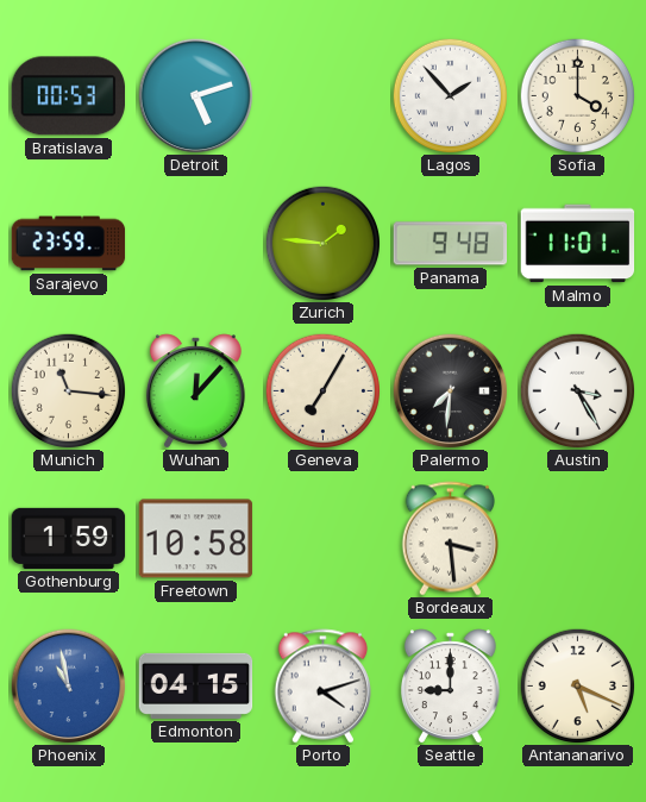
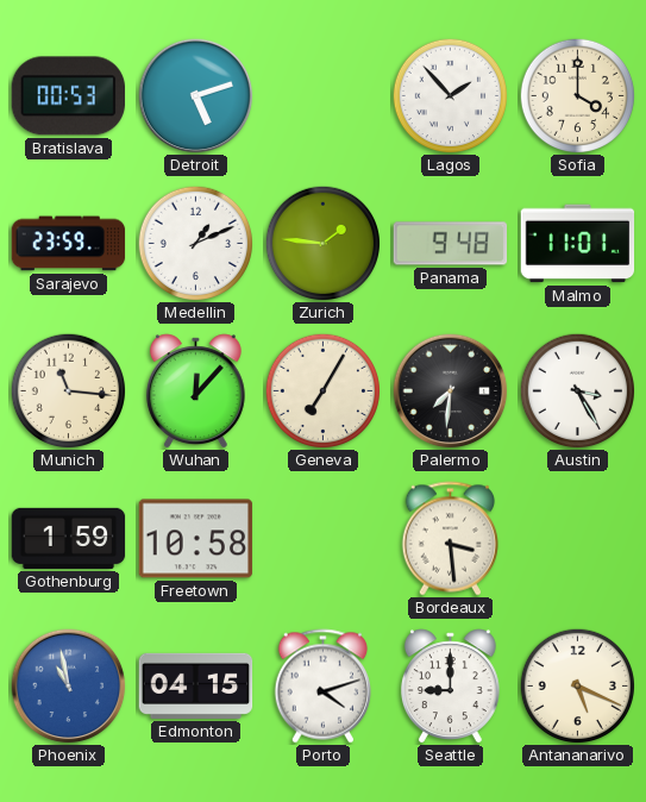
Medellin: none -> 1:11 (195, 243)
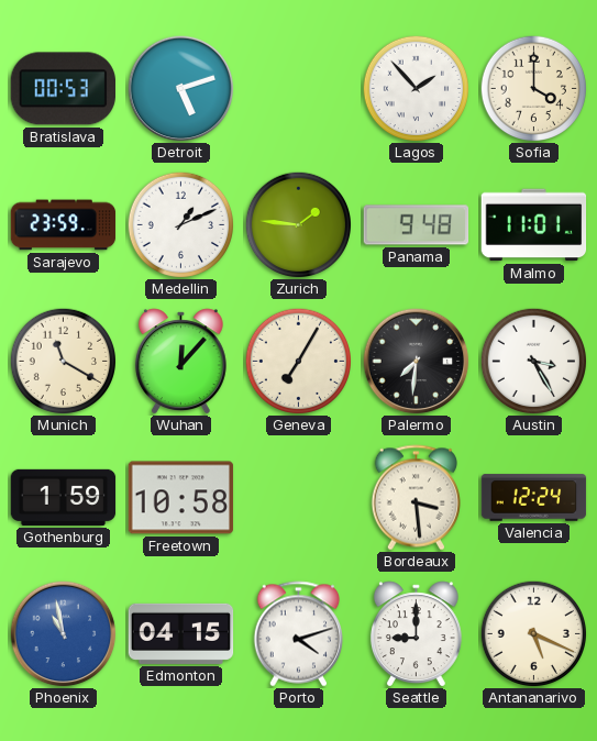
Munich: 11:16 -> 11:20 (63, 361)
Valencia: none -> 12:24 (534, 498)
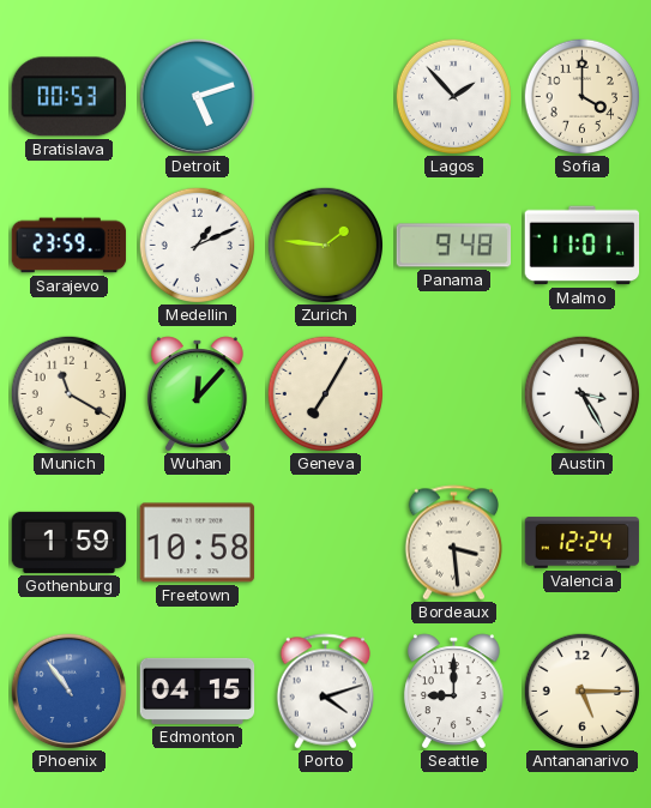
Palermo: 7:31 -> none (417, 362)
Phoenix: 10:58 -> 10:54 (70, 692)
Antananarivo: 5:19 -> 5:15 (581, 691)
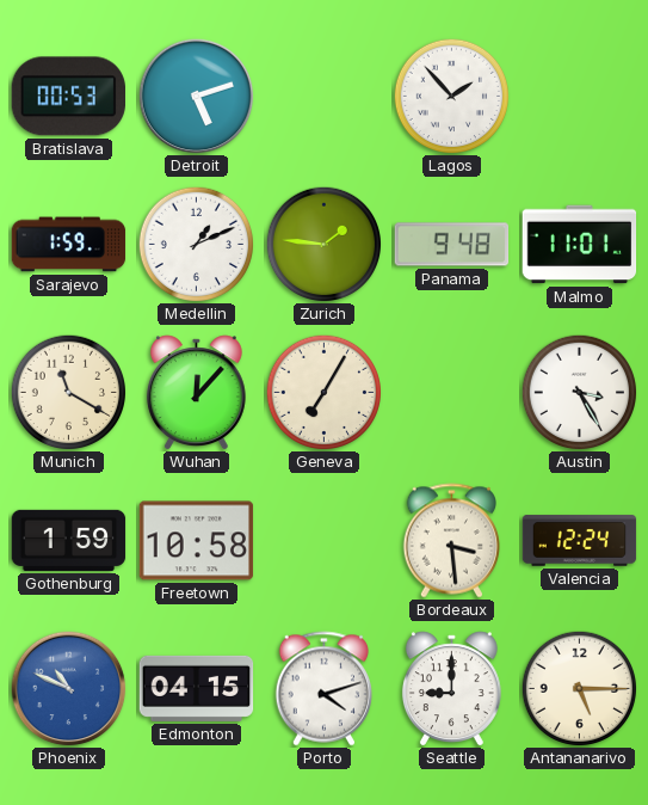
Sofia: 4:00 -> none (581, 96)
Sarajevo: 23:59 -> 1:59 (69, 245)
Phoenix: 10:54 -> 10:49 (69, 689)
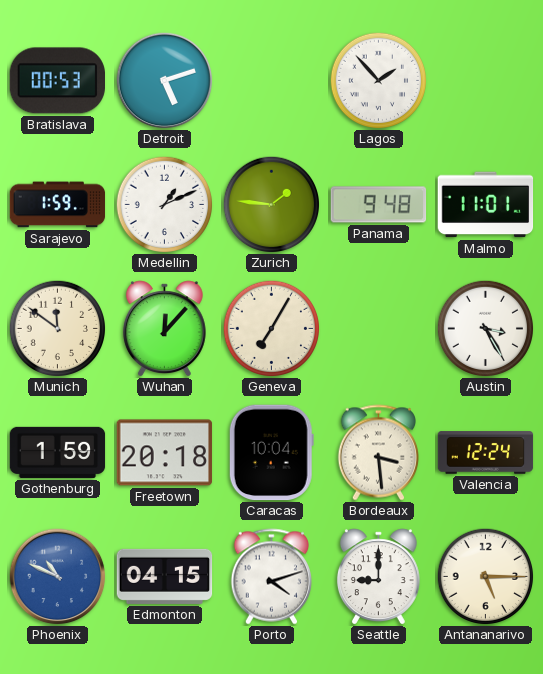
Munich: 11:20 -> 11:51 (57, 328)
Freetown: 10:58 -> 20:18 (165, 453)
Caracas: none -> 10:04 (271, 453)
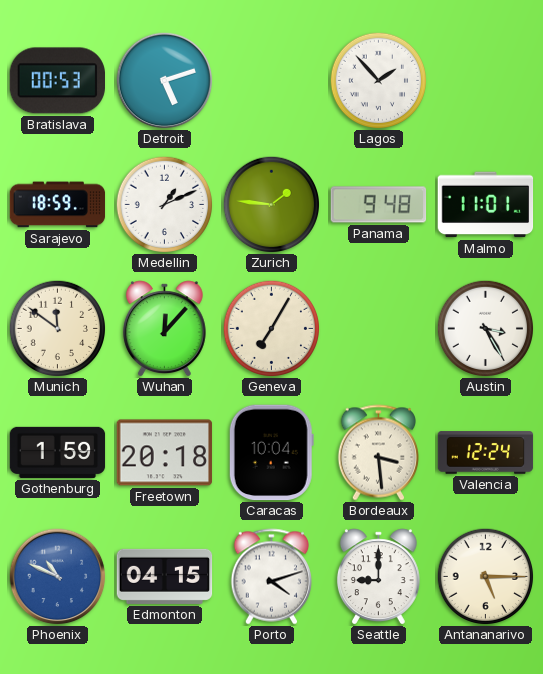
Sarajevo: 1:59 -> 18:59 (58, 205)
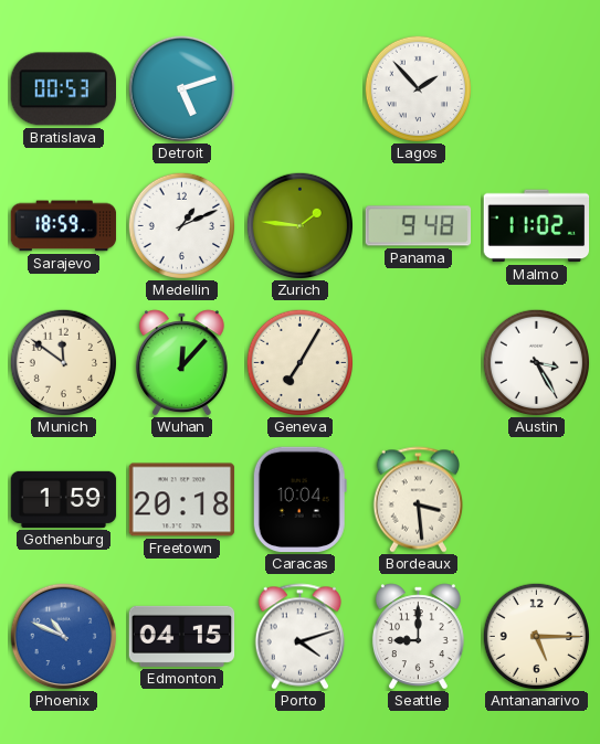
Malmo: 11:01 -> 11:02 (537, 226)
Valencia: 12:24 -> none (486, 453)
